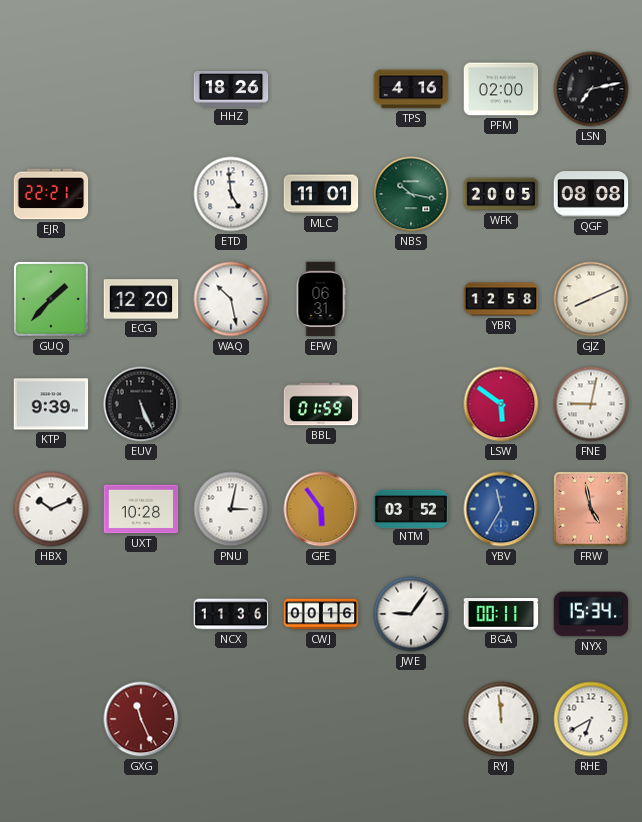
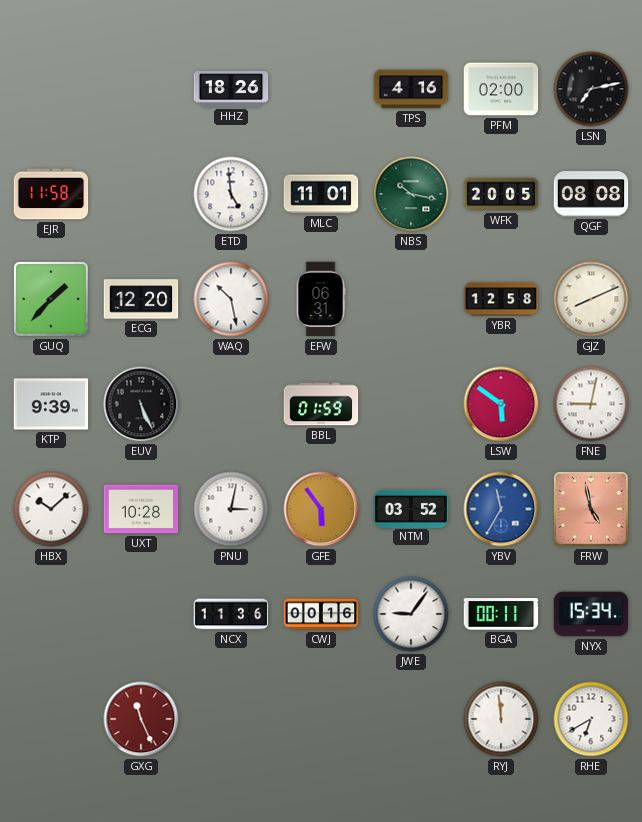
EJR: 22:21 -> 11:58 (51, 194)
HBX: 10:11 -> 10:08 (51, 509)
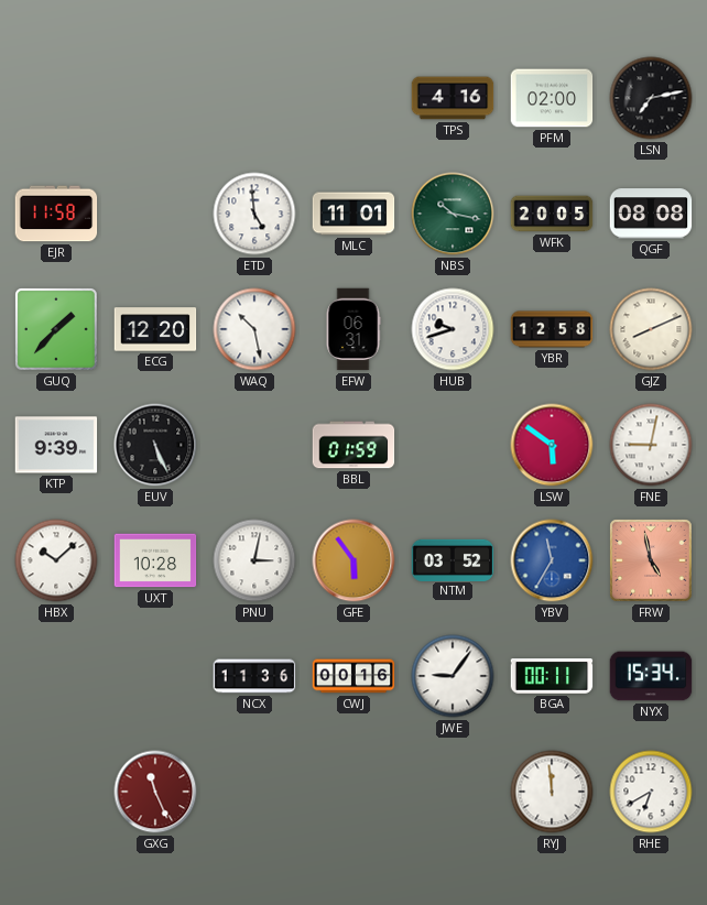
HHZ: 18:26 -> none (231, 90)
HUB: none -> 9:42 (453, 329)
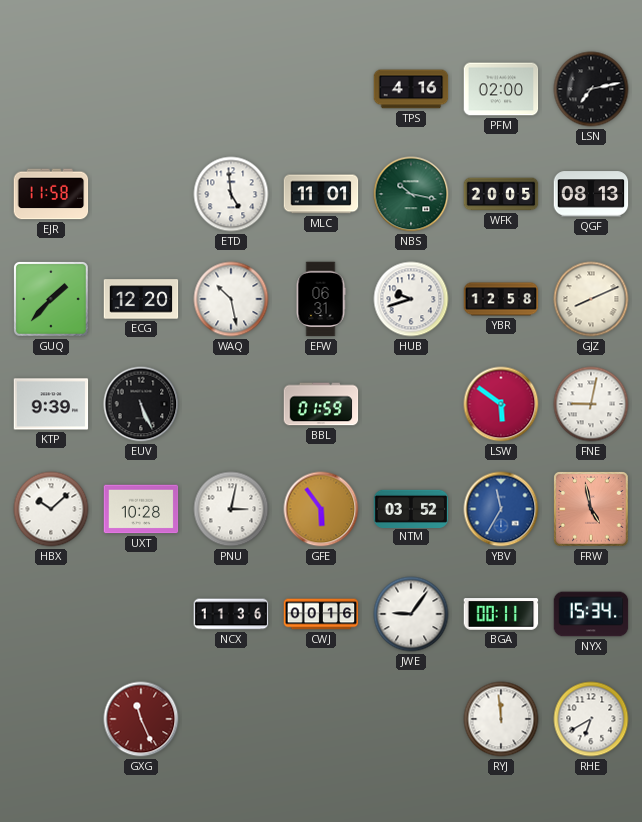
QGF: 08:08 -> 08:13 (591, 194)
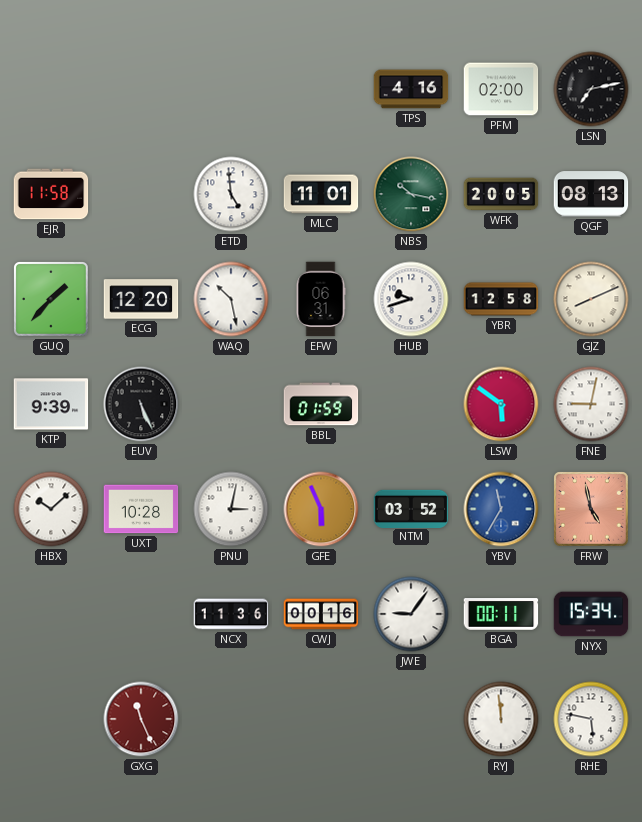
GFE: 5:54 -> 5:56 (321, 509)
RHE: 6:40 -> 5:47 (591, 719)
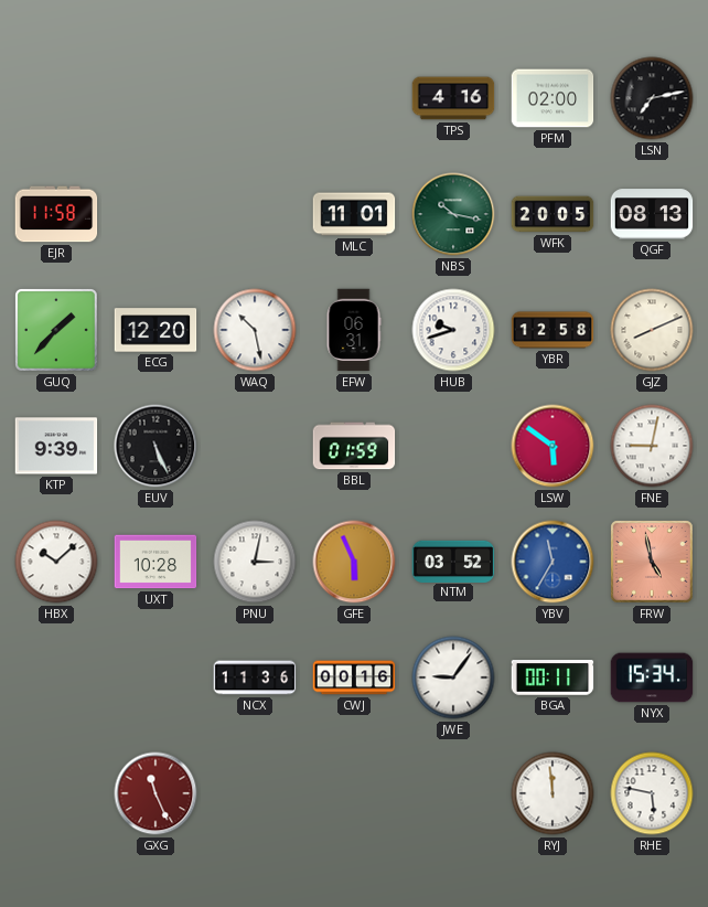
ETD: 4:59 -> none (231, 194)
